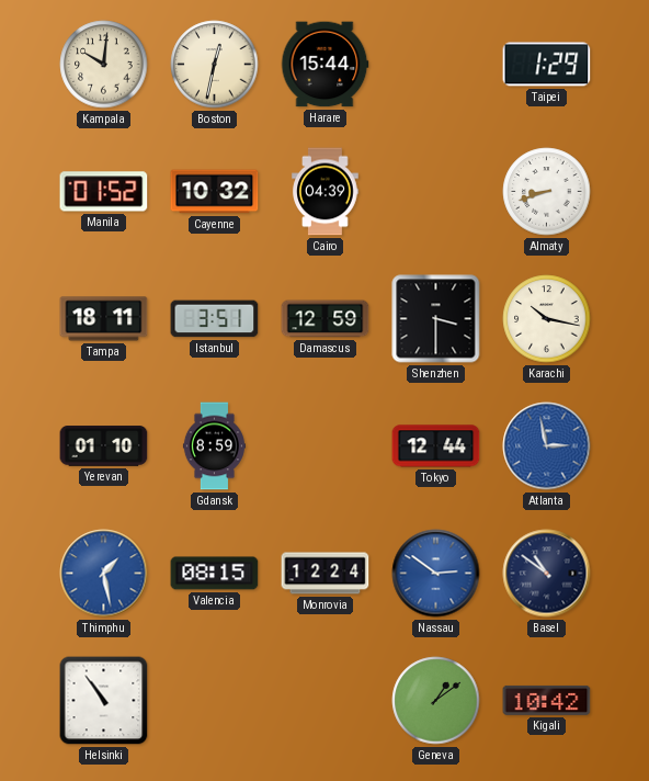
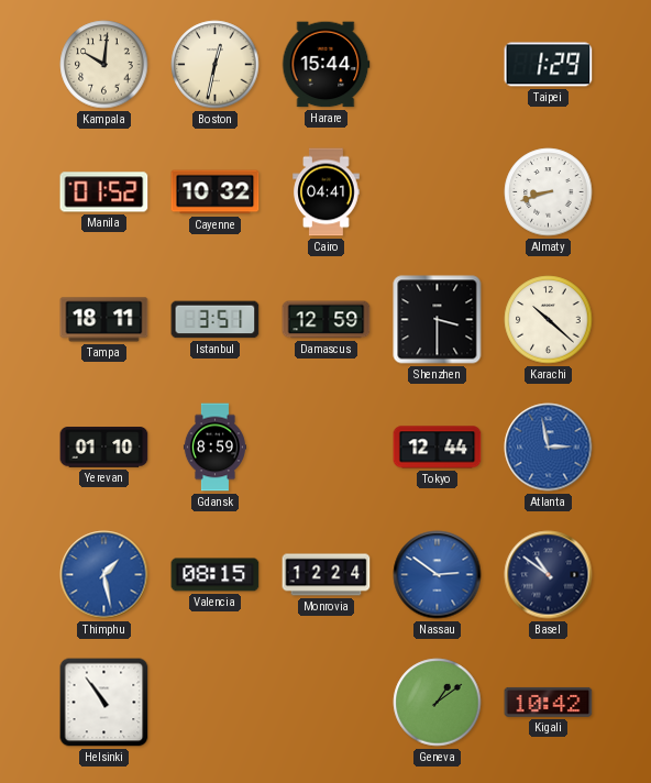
Cairo: 04:39 -> 04:41 (327, 192)
Karachi: 10:17 -> 10:22 (549, 320)
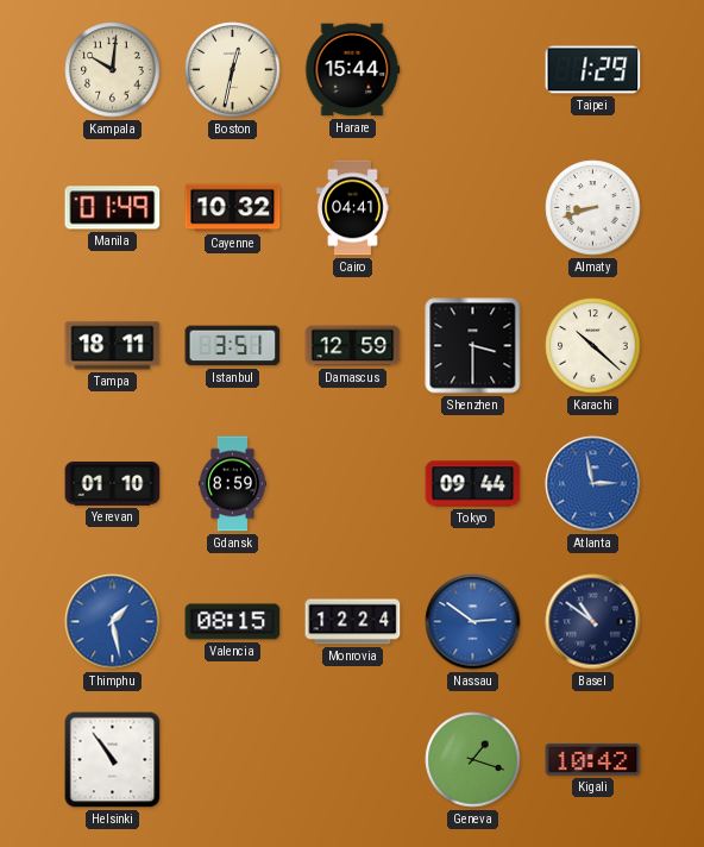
Manila: 01:52 -> 01:49 (113, 208)
Tokyo: 12:44 -> 09:44 (473, 484)
Geneva: 1:09 -> 1:18 (473, 760)
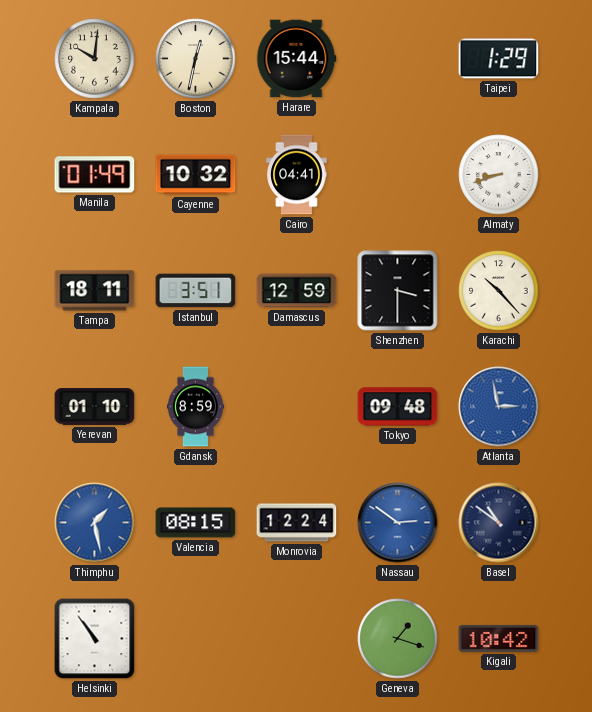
Karachi: 10:22 -> 10:23 (499, 291)
Tokyo: 09:44 -> 09:48 (398, 407)
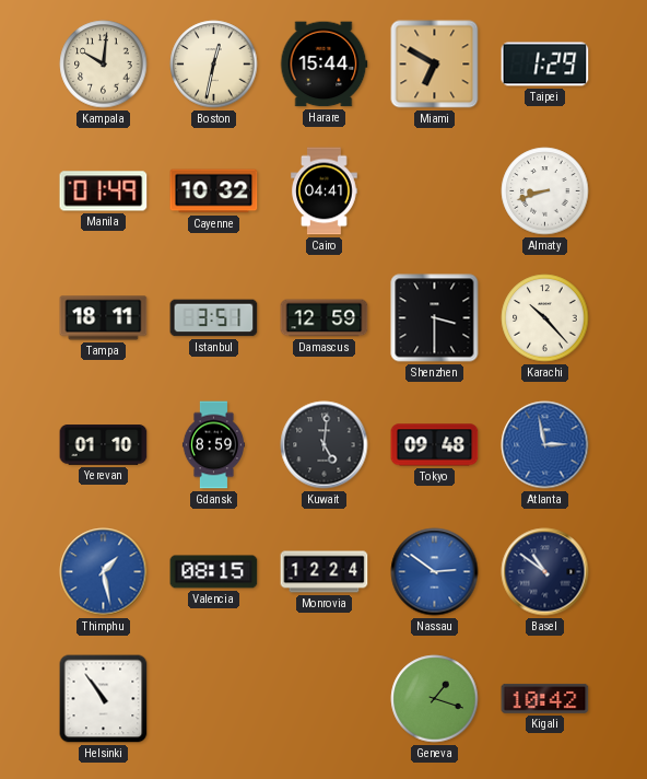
Miami: none -> 6:50 (435, 65)
Kuwait: none -> 5:01 (325, 445)
